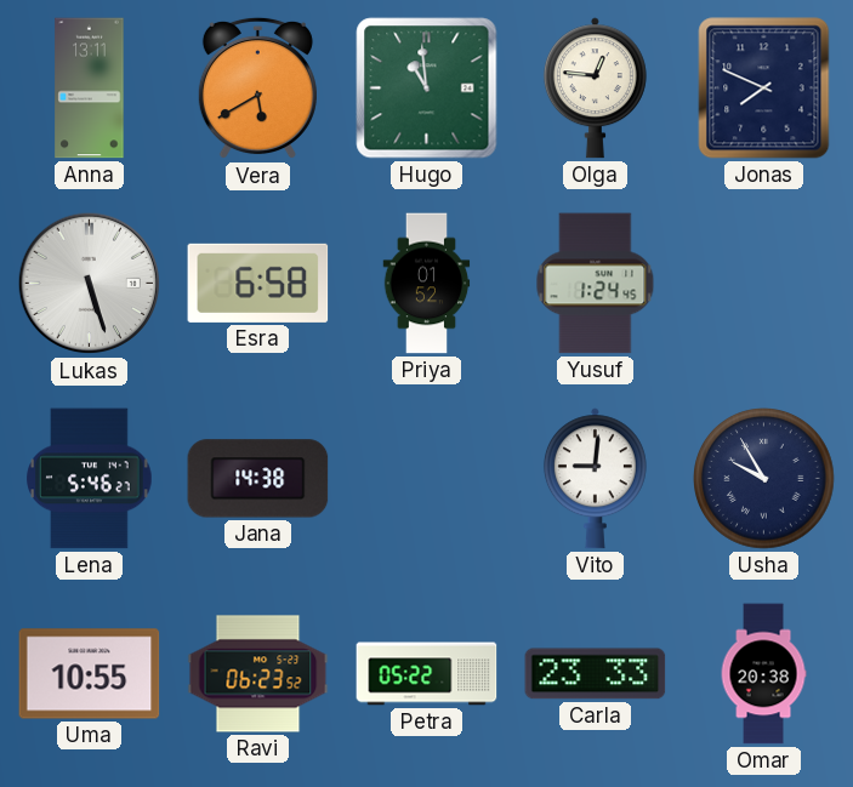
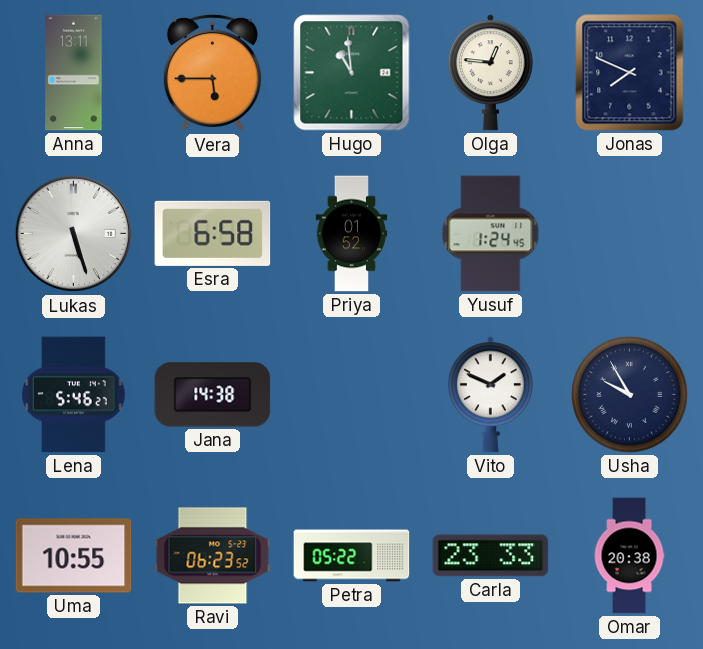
Vera: 5:40 -> 5:45 (212, 73)
Vito: 9:01 -> 1:49 (490, 395)
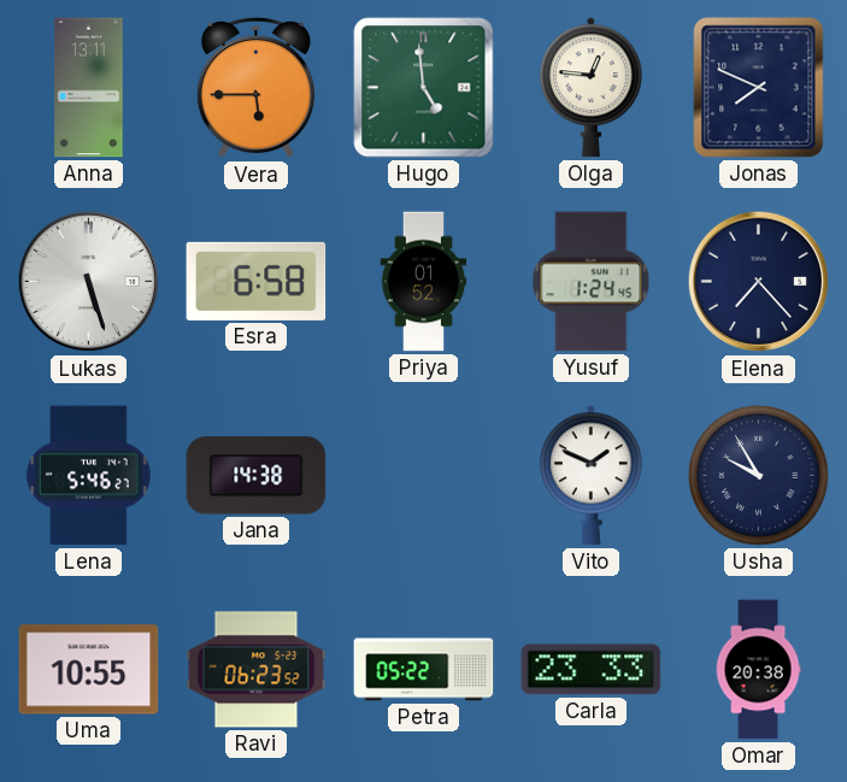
Hugo: 10:59 -> 4:59 (424, 88)
Elena: none -> 7:23 (759, 282)
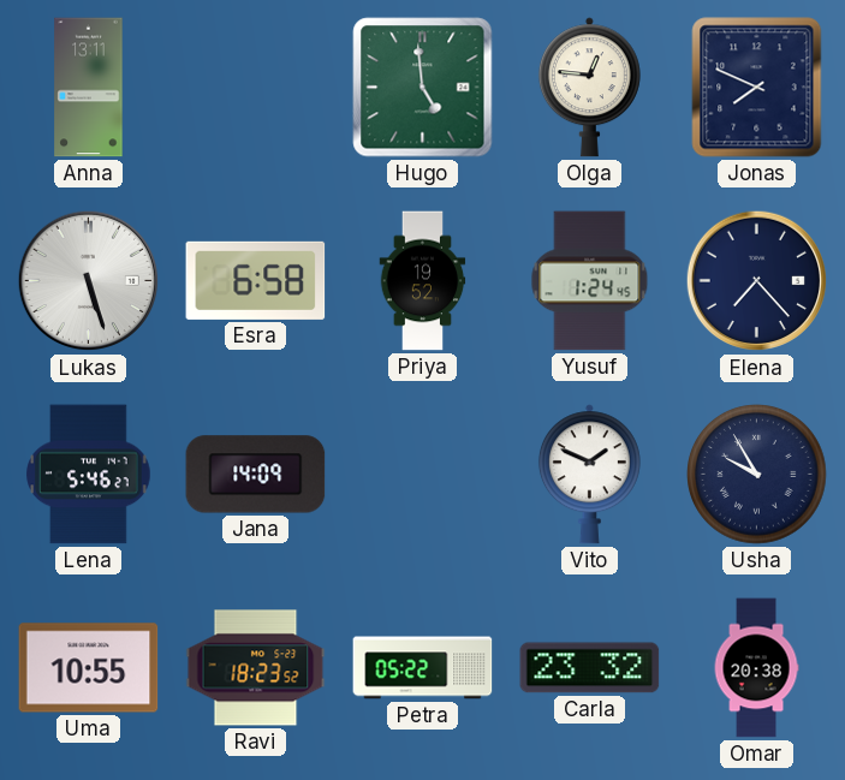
Vera: 5:45 -> none (255, 88)
Priya: 01:52 -> 19:52 (423, 281)
Jana: 14:38 -> 14:09 (256, 475)
Ravi: 06:23 -> 18:23 (256, 668)
Carla: 23:33 -> 23:32 (590, 668)
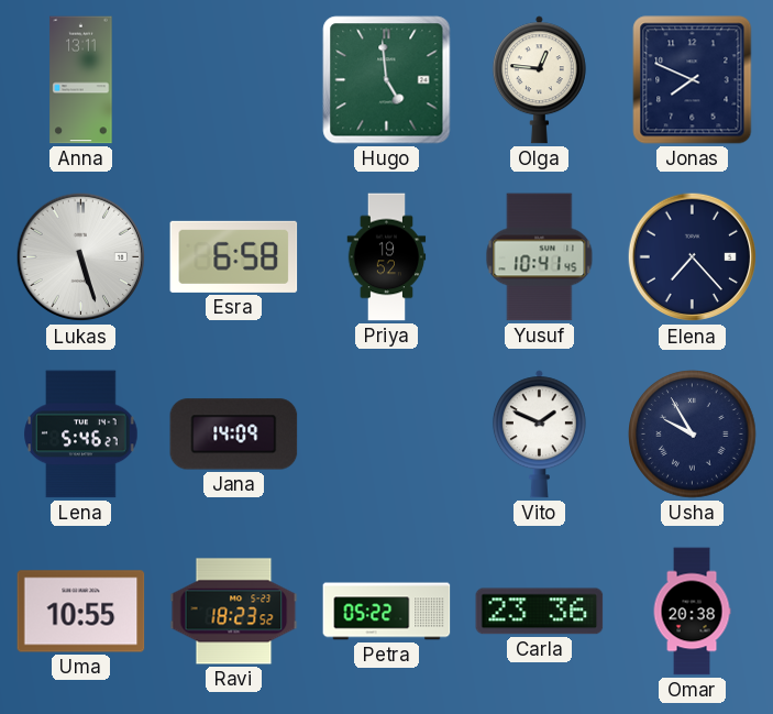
Yusuf: 1:24 -> 10:41 (540, 257)
Carla: 23:32 -> 23:36 (540, 612)
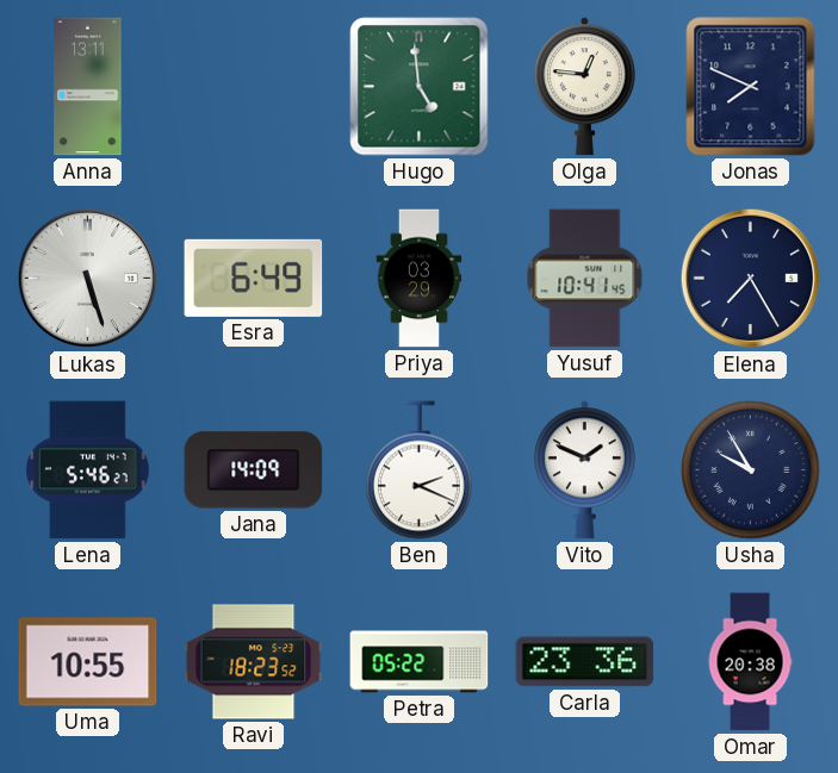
Esra: 6:58 -> 6:49 (254, 278)
Priya: 19:52 -> 03:29 (420, 279)
Elena: 7:23 -> 7:25 (751, 279)
Ben: none -> 2:19 (420, 470)
